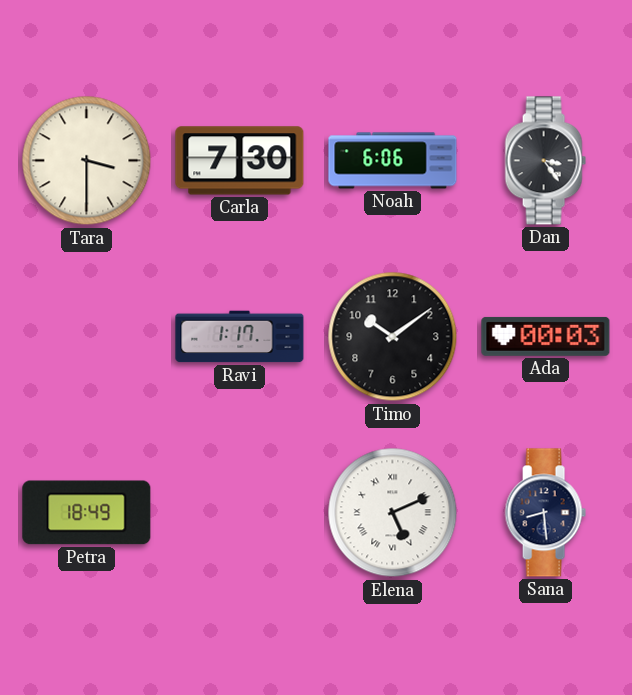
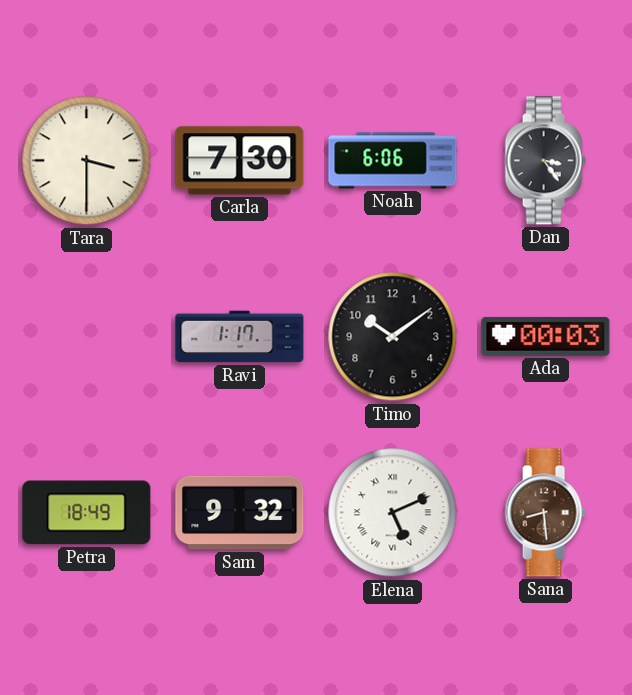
Sam: none -> 9:32 (240, 513)
Sana dial: navy -> brown (545, 513)
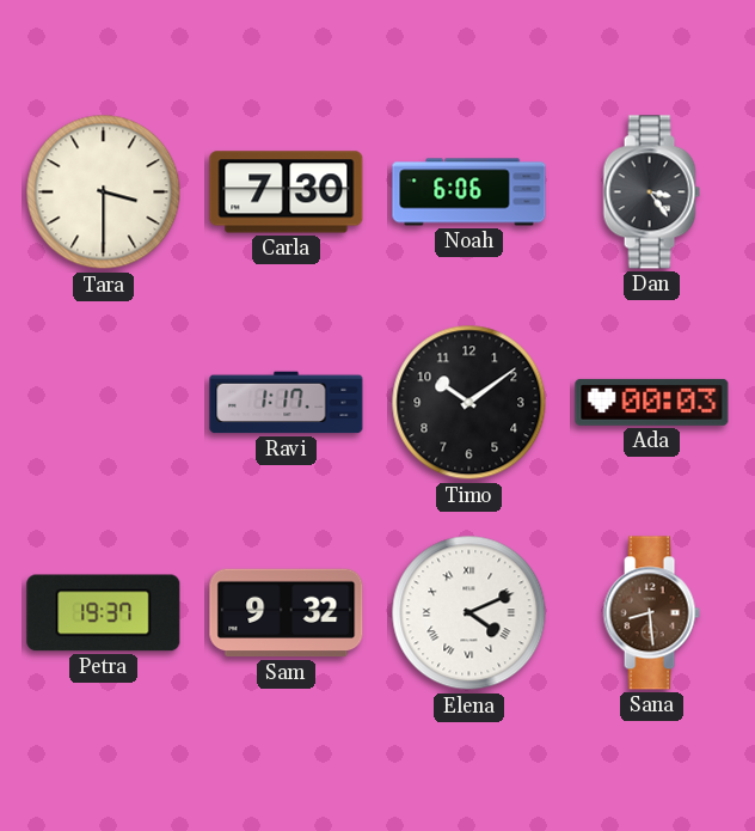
Petra: 18:49 -> 19:37 (104, 613)
Elena: 5:11 -> 4:11 (469, 613)
